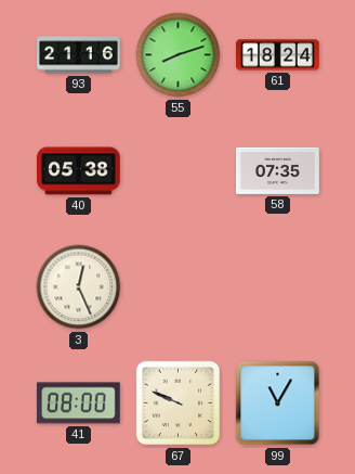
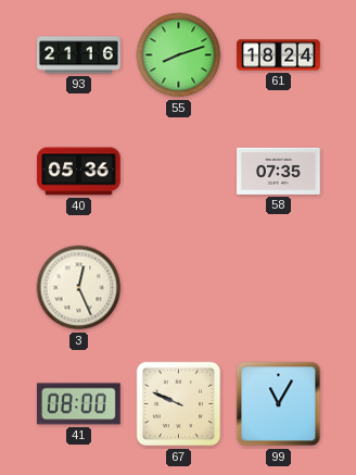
40: 05:38 -> 05:36 (79, 172)
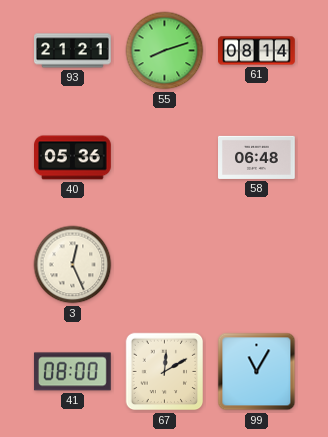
93: 21:16 -> 21:21 (73, 51)
61: 18:24 -> 08:14 (257, 51)
58: 07:35 -> 06:48 (257, 157)
67: 9:49 -> 12:10 (165, 372)
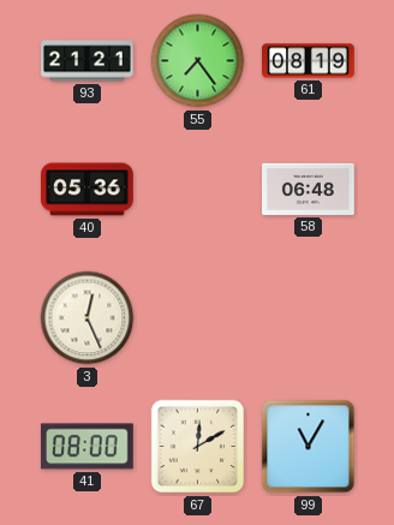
55: 8:12 -> 7:24 (198, 61)
61: 08:14 -> 08:19 (309, 61)
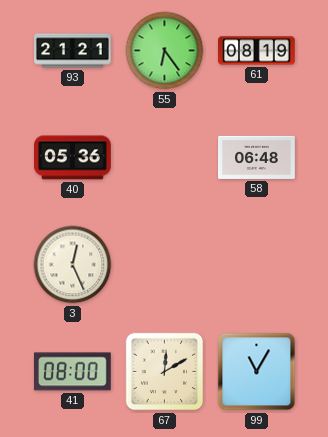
55: 7:24 -> 6:24 (165, 51)
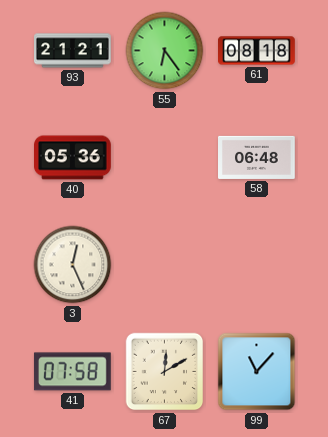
61: 08:19 -> 08:18 (257, 51)
41: 08:00 -> 07:58 (72, 372)
99: 11:05 -> 11:07 (257, 372)
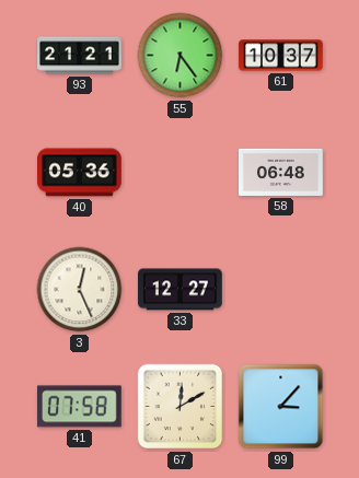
61: 08:18 -> 10:37 (281, 56)
33: none -> 12:27 (181, 290)
99: 11:07 -> 3:07 (281, 407)
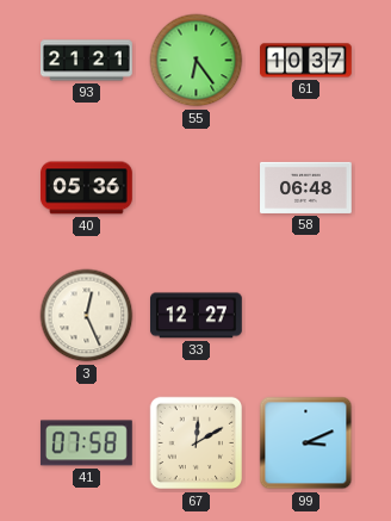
99: 3:07 -> 3:11 (306, 444)
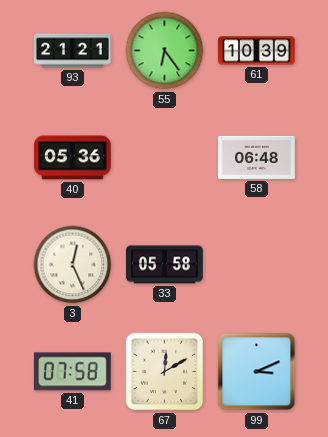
61: 10:37 -> 10:39 (257, 51)
33: 12:27 -> 05:58 (165, 265)
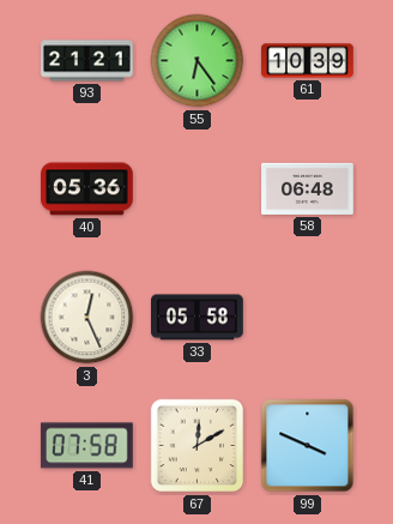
99: 3:11 -> 3:49 (308, 446)
